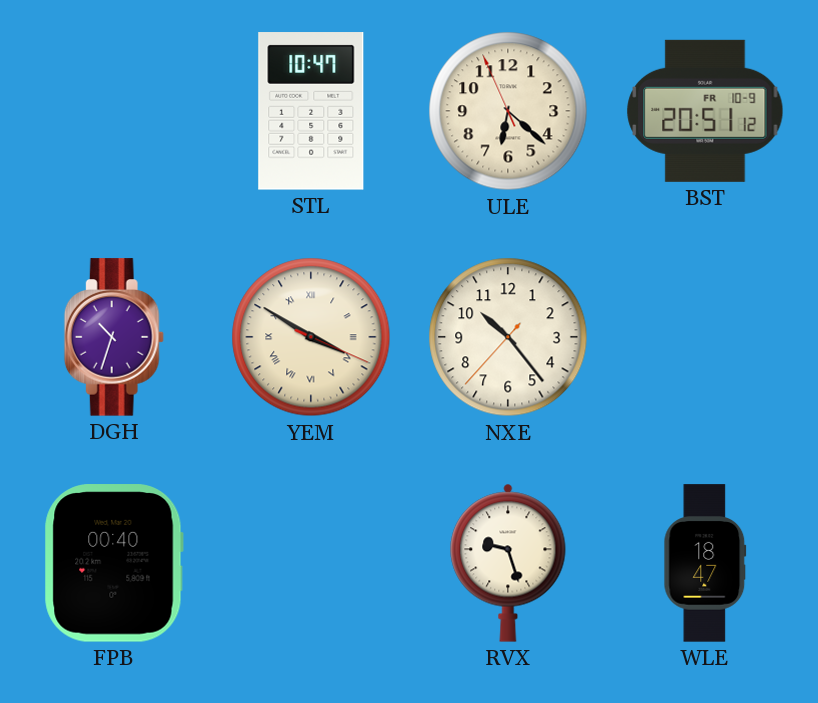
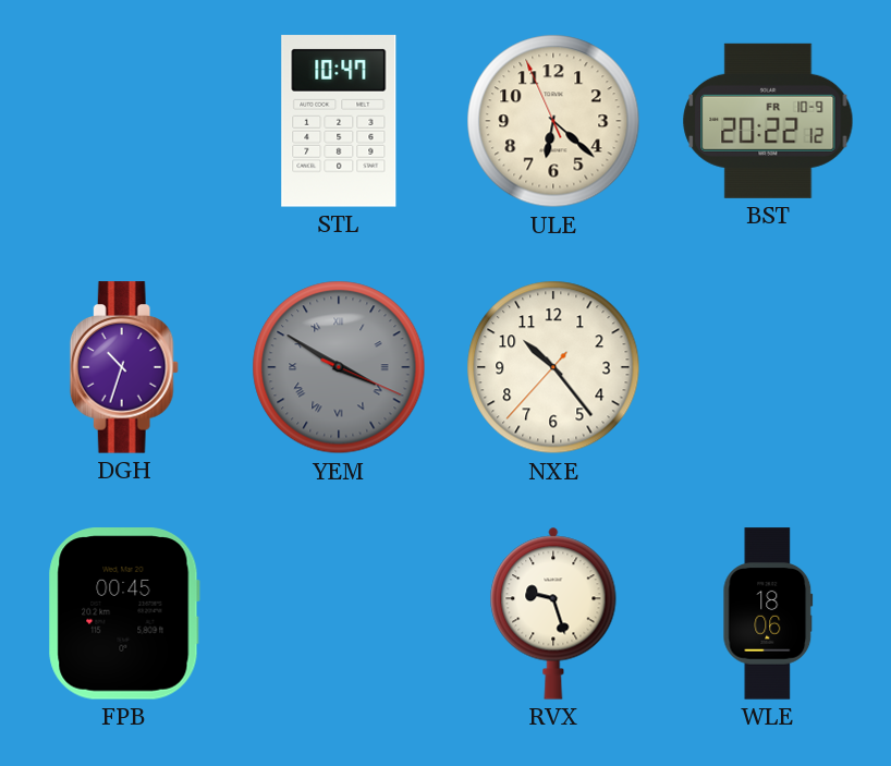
BST: 20:51 -> 20:22 (768, 121)
YEM dial: cream -> grey (339, 367)
FPB: 00:40 -> 00:45 (124, 613)
WLE: 18:47 -> 18:06 (768, 613)
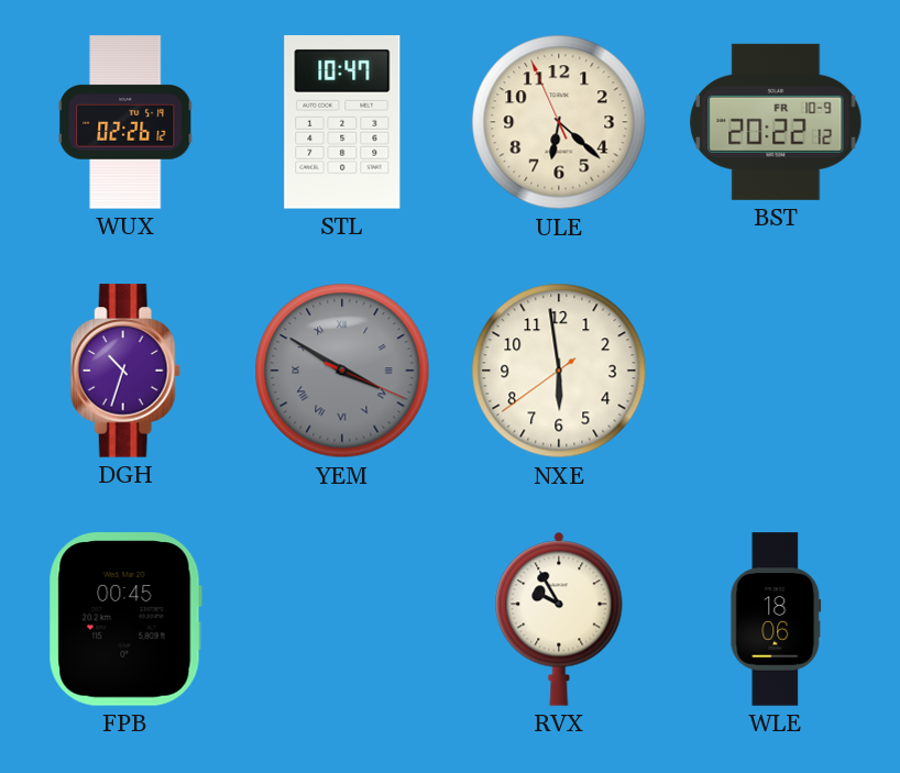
WUX: none -> 02:26 (125, 122)
NXE: 10:23 -> 5:58 (559, 371)
RVX: 9:27 -> 9:55 (559, 619)
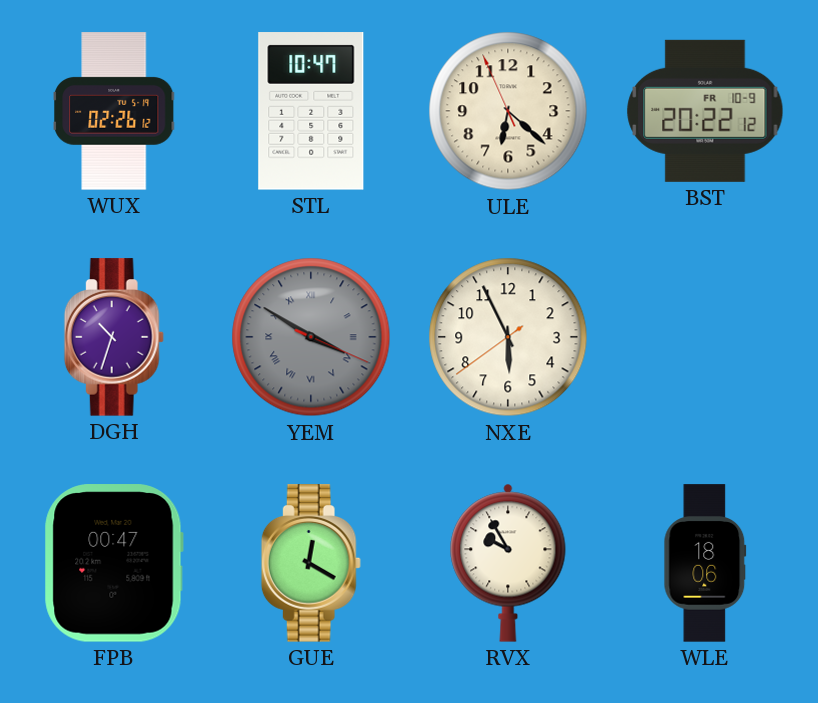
NXE: 5:58 -> 5:55 (508, 337)
FPB: 00:45 -> 00:47 (114, 563)
GUE: none -> 12:20 (311, 563)
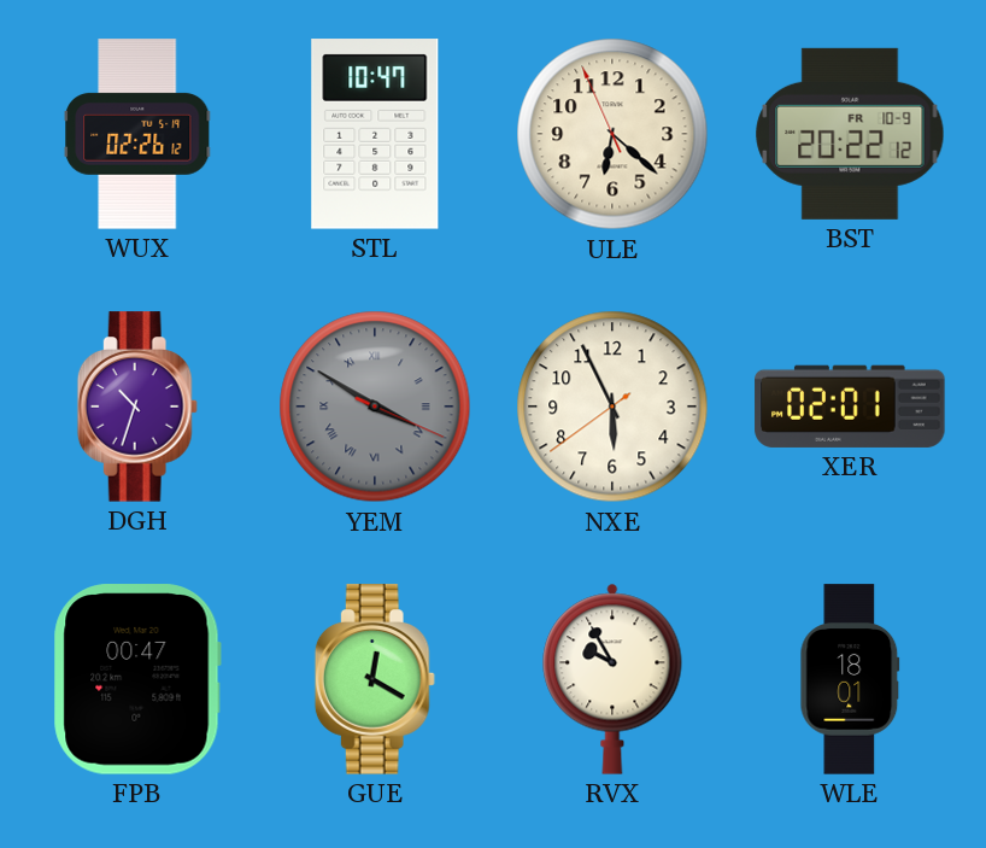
XER: none -> 02:01 (850, 407)
WLE: 18:06 -> 18:01 (850, 679)
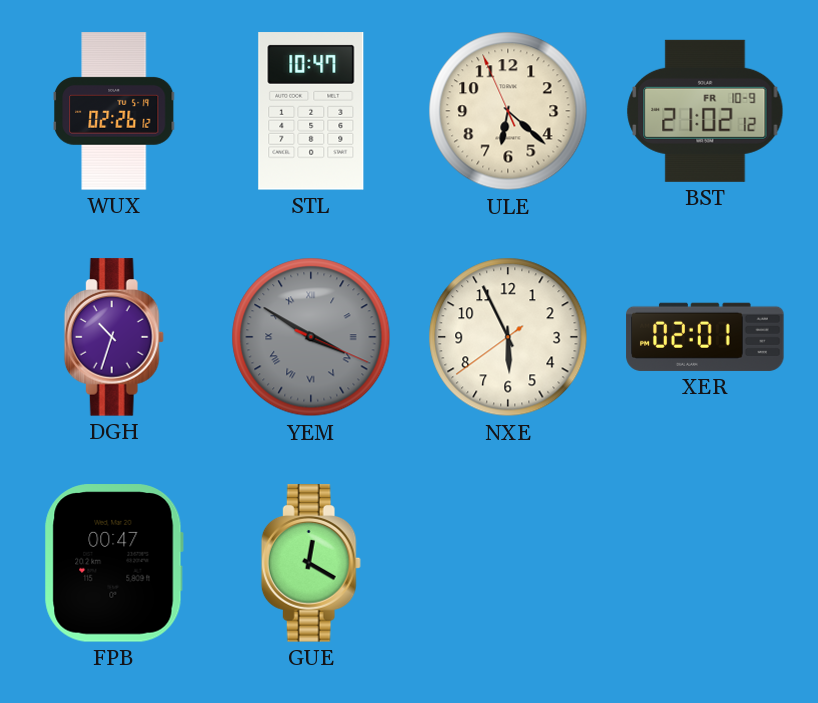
BST: 20:22 -> 21:02 (705, 111)
RVX: 9:55 -> none (612, 679)
WLE: 18:01 -> none (850, 679)
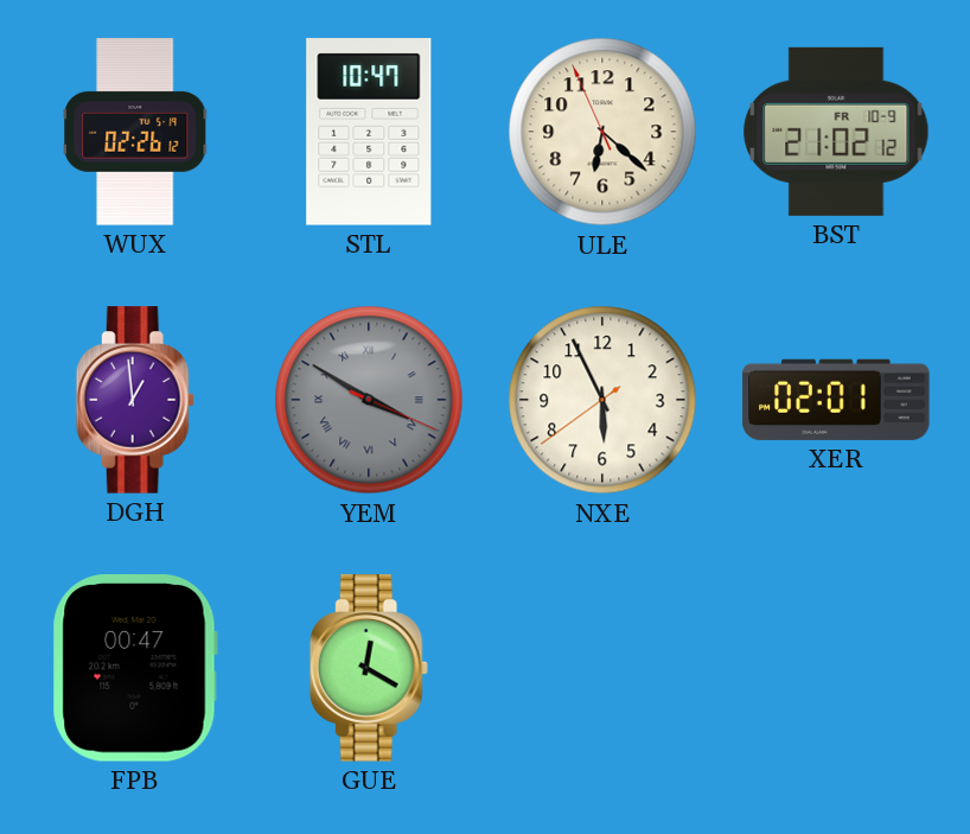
DGH: 10:33 -> 12:59 (135, 400)
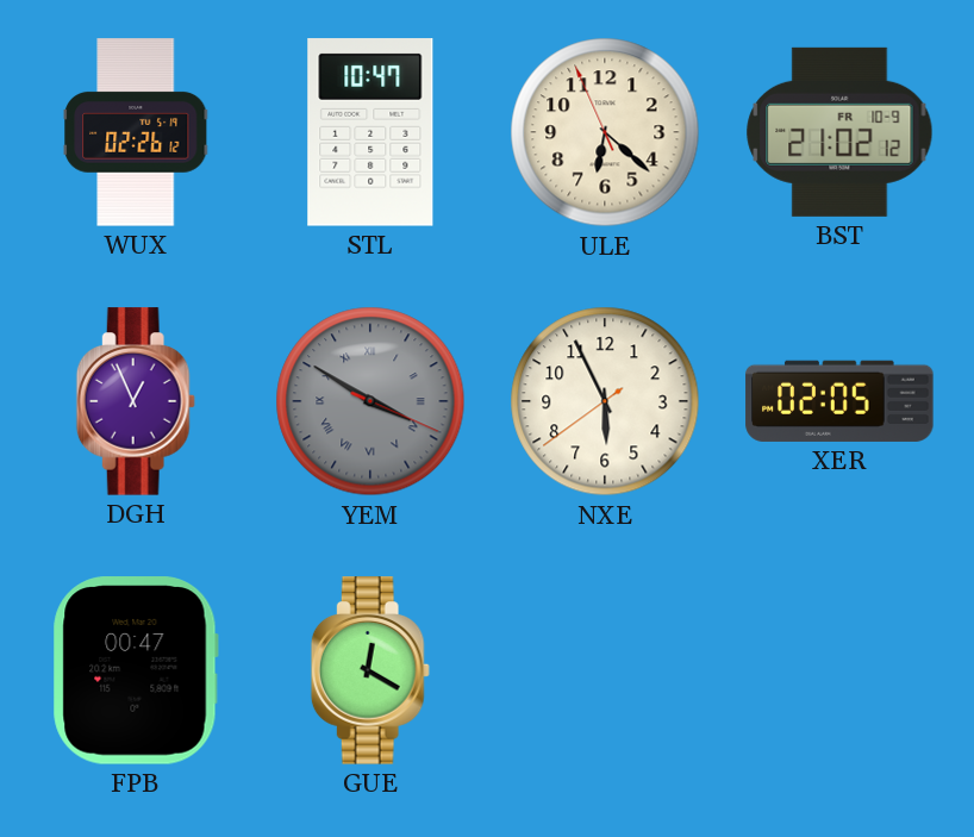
DGH: 12:59 -> 12:56 (136, 401)
XER: 02:01 -> 02:05 (839, 401)
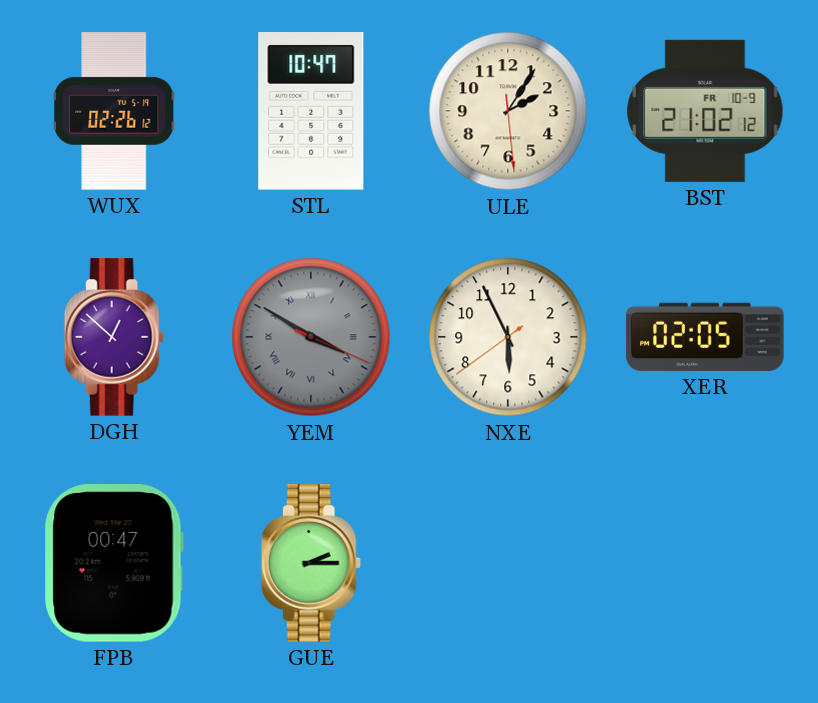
ULE: 6:21 -> 2:05 (508, 111)
DGH: 12:56 -> 12:52 (114, 337)
GUE: 12:20 -> 2:15 (311, 563)
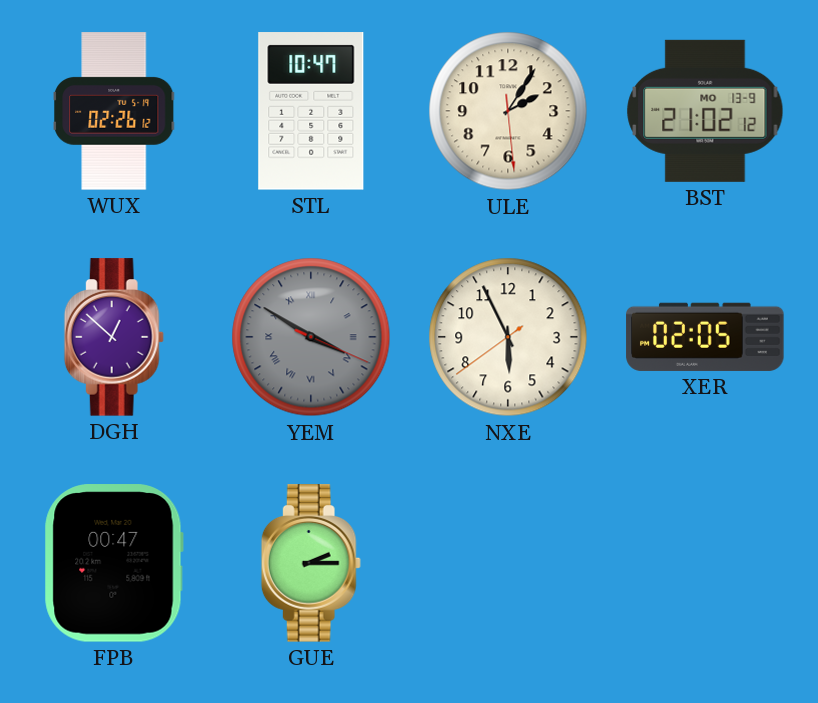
BST date: FR 10-9 -> MO 13-9 (705, 111)
